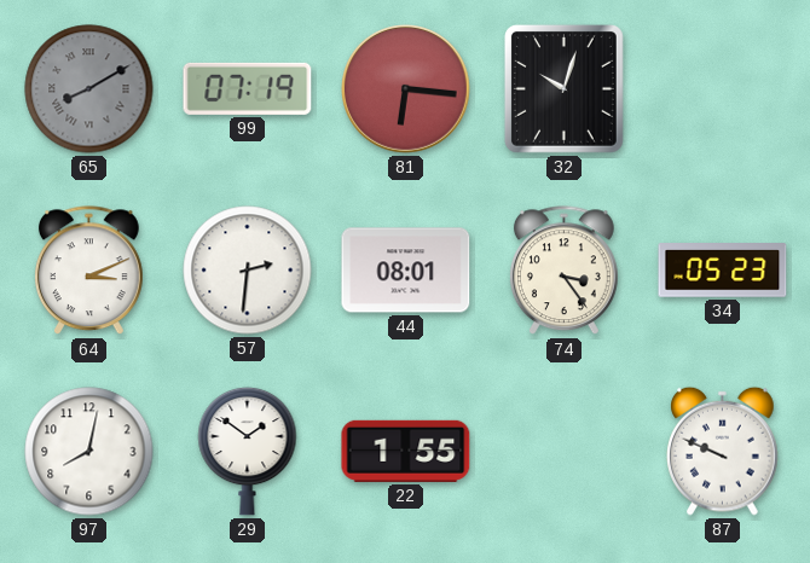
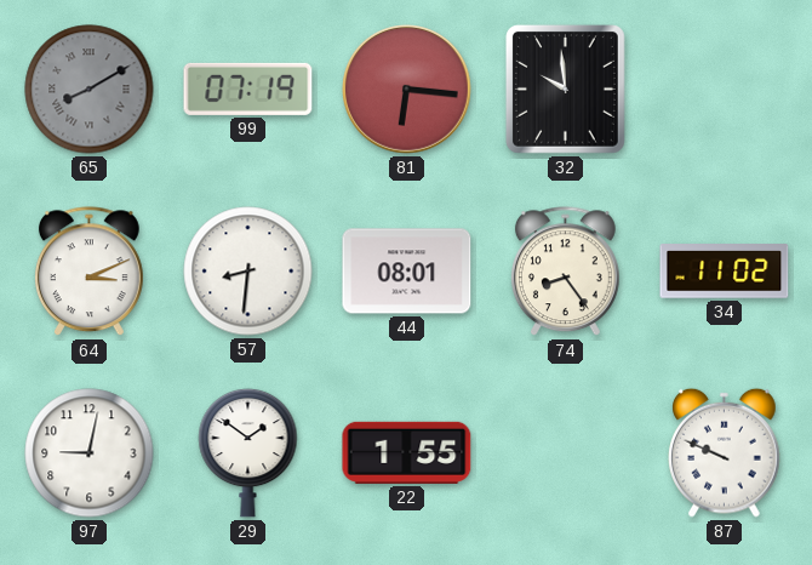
32: 10:03 -> 9:59 (565, 89)
57: 2:31 -> 8:31 (248, 272)
74: 3:24 -> 8:24 (565, 272)
34: 05:23 -> 11:02 (725, 272)
97: 8:02 -> 9:02 (90, 453)
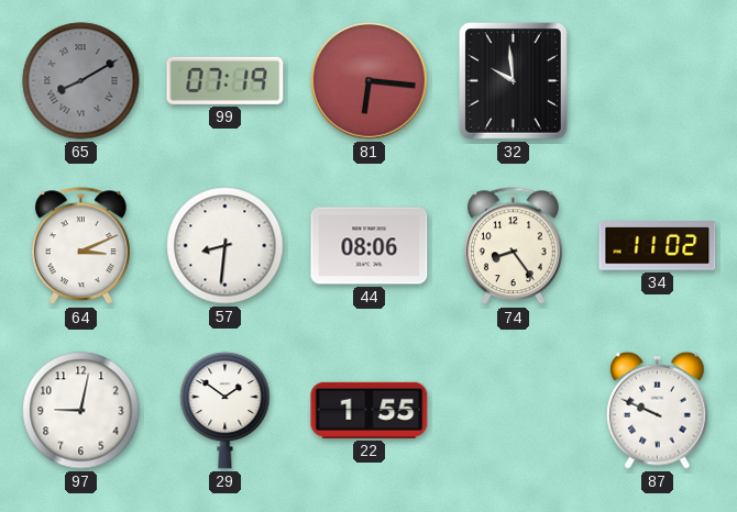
44: 08:01 -> 08:06 (370, 246)
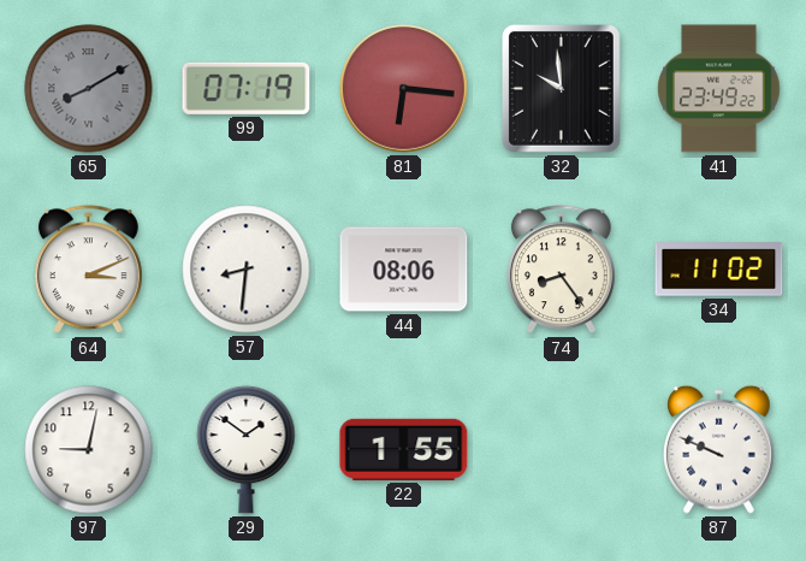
41: none -> 23:49 (719, 89)
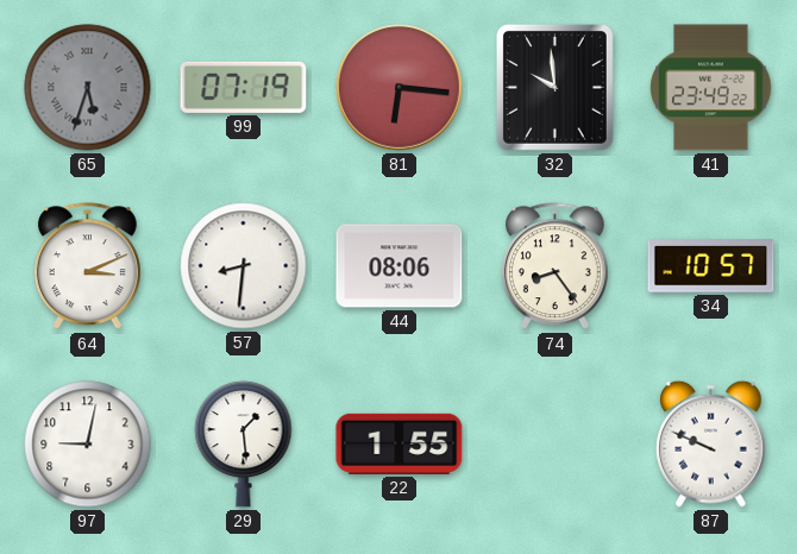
65: 8:10 -> 5:33 (88, 88)
34: 11:02 -> 10:57 (711, 266)
29: 1:51 -> 1:29 (244, 443)
